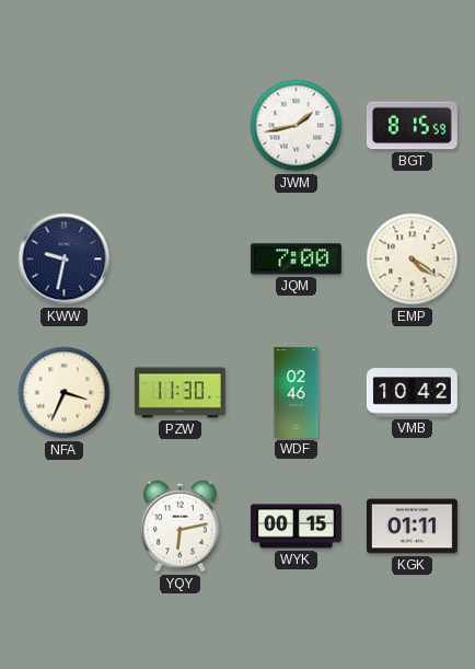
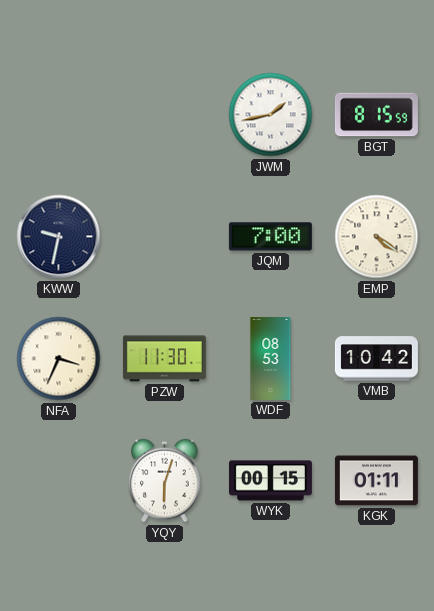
WDF: 02:46 -> 08:53 (271, 358)
YQY: 6:13 -> 6:03 (165, 481)
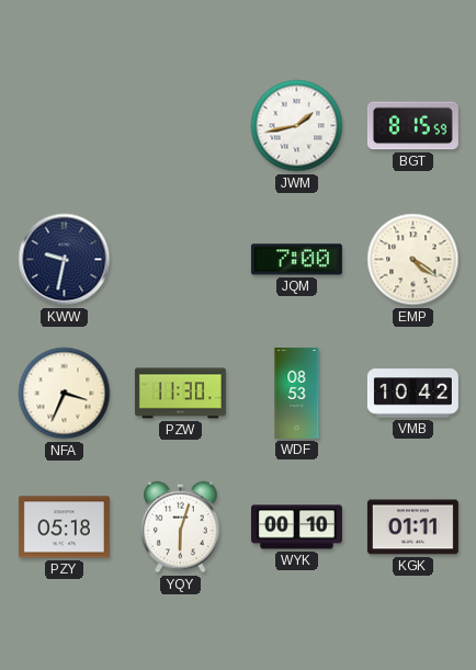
PZY: none -> 05:18 (64, 527)
WYK: 00:15 -> 00:10 (296, 527)
